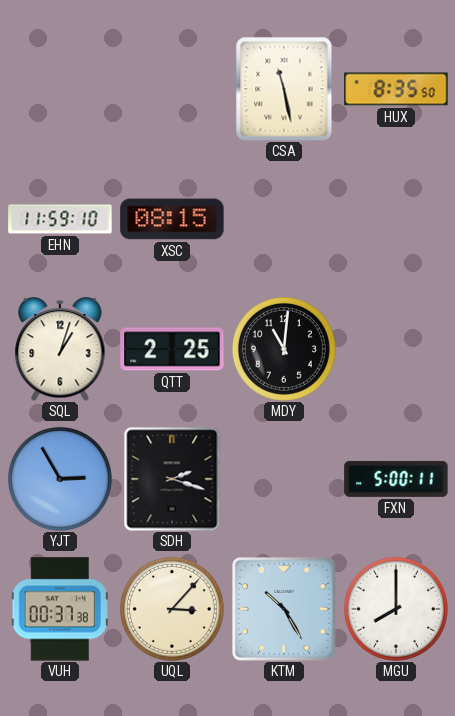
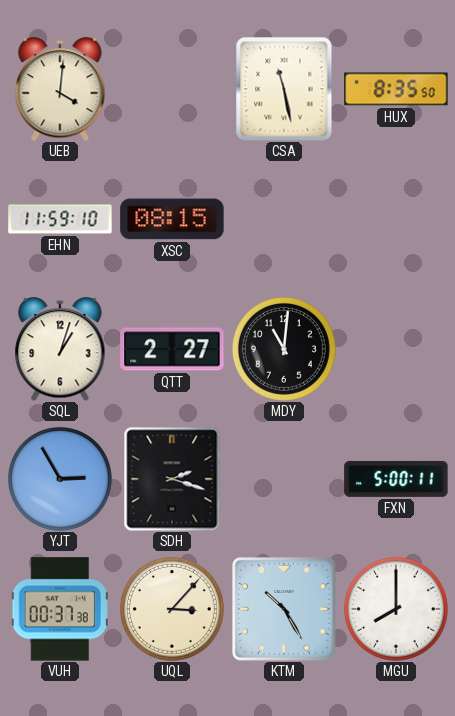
UEB: none -> 4:01 (60, 89)
QTT: 2:25 -> 2:27 (172, 349)
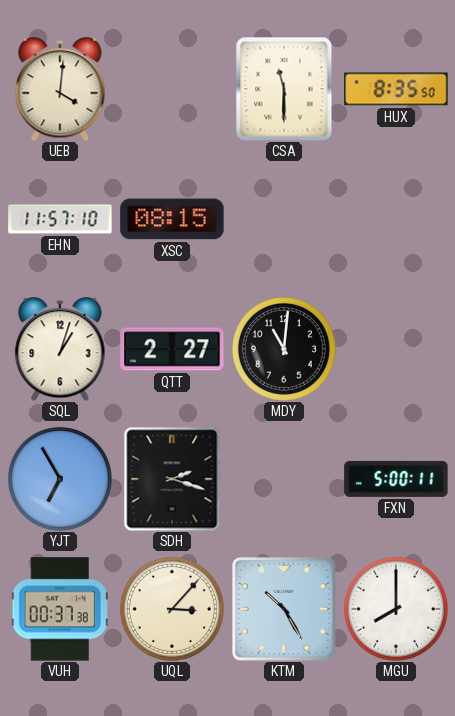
CSA: 11:28 -> 11:30 (284, 89)
EHN: 11:59 -> 11:57 (60, 219)
YJT: 2:55 -> 6:55 (60, 479)
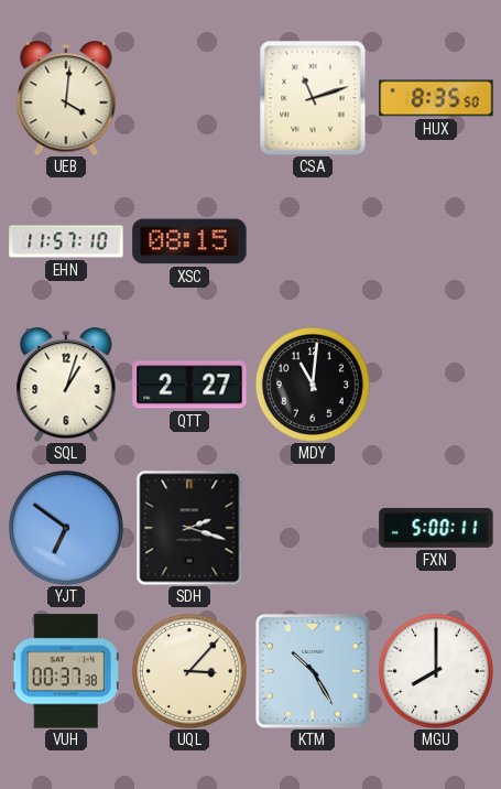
CSA: 11:30 -> 11:12 (313, 98)
YJT: 6:55 -> 6:51 (66, 528)
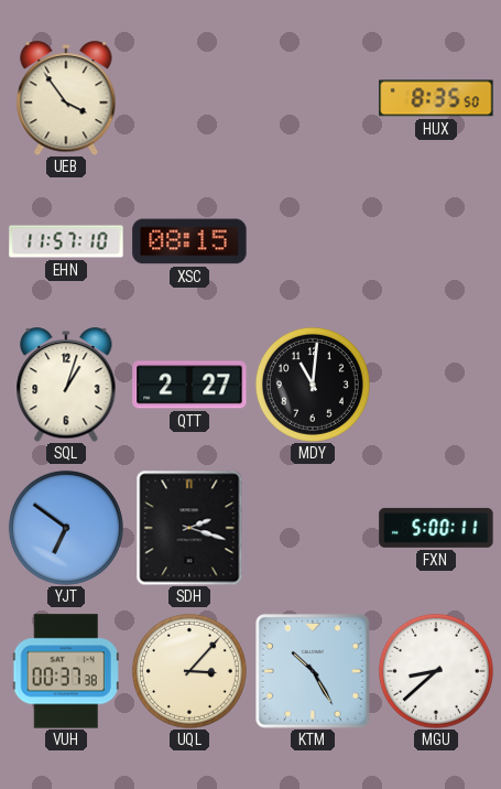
UEB: 4:01 -> 3:54 (66, 98)
CSA: 11:12 -> none (313, 98)
MGU: 8:00 -> 8:38 (436, 671)
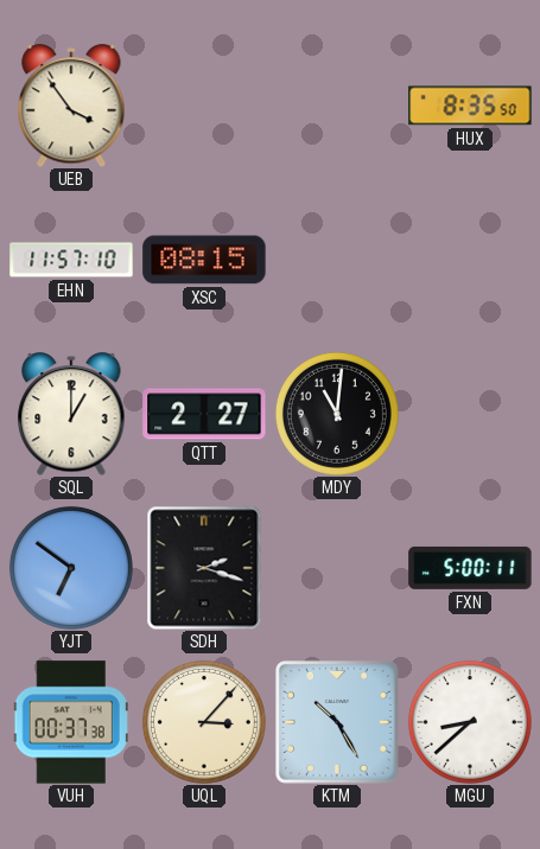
SQL: 1:03 -> 1:00 (71, 414)
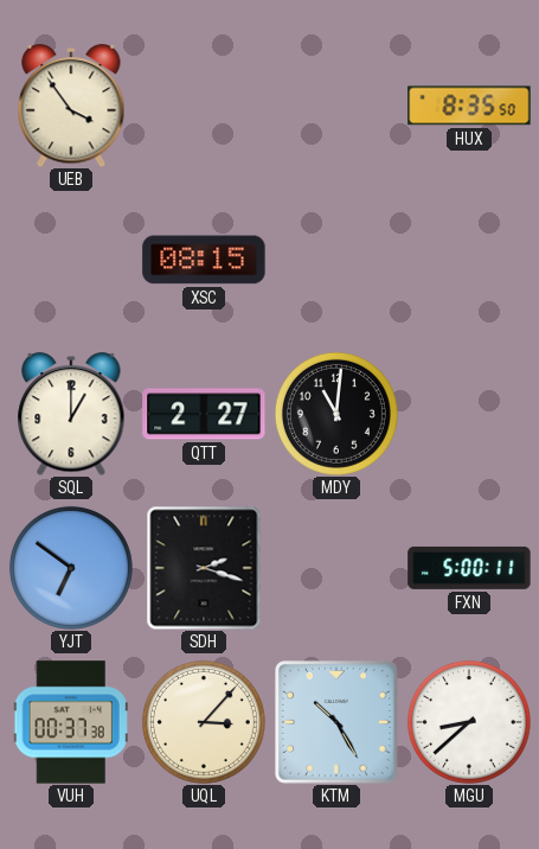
EHN: 11:57 -> none (71, 260)
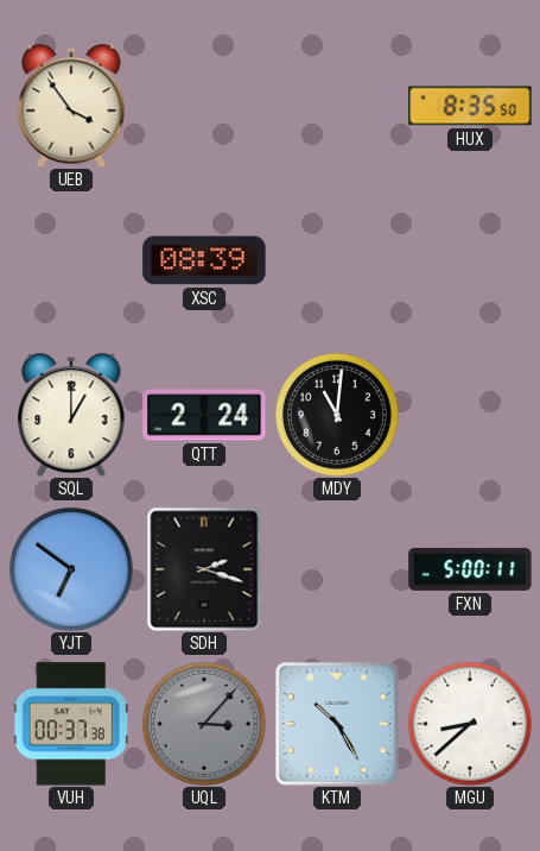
XSC: 08:15 -> 08:39 (204, 260)
QTT: 2:27 -> 2:24 (204, 415)
UQL dial: cream -> grey (204, 724)
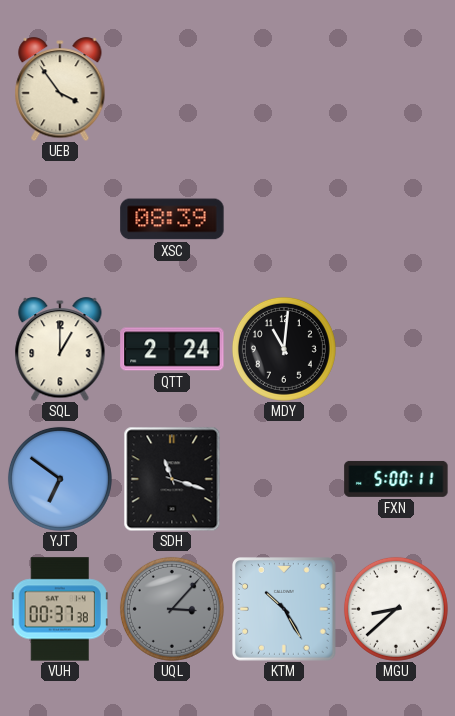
HUX: 8:35 -> none (470, 106)
SDH: 2:18 -> 11:18 (172, 479)
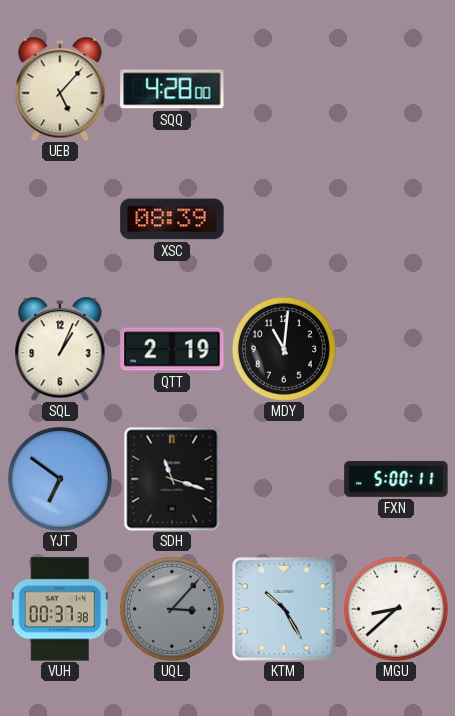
UEB: 3:54 -> 5:07 (60, 89)
SQQ: none -> 4:28 (172, 89)
SQL: 1:00 -> 1:04 (60, 349)
QTT: 2:24 -> 2:19 (172, 349)
